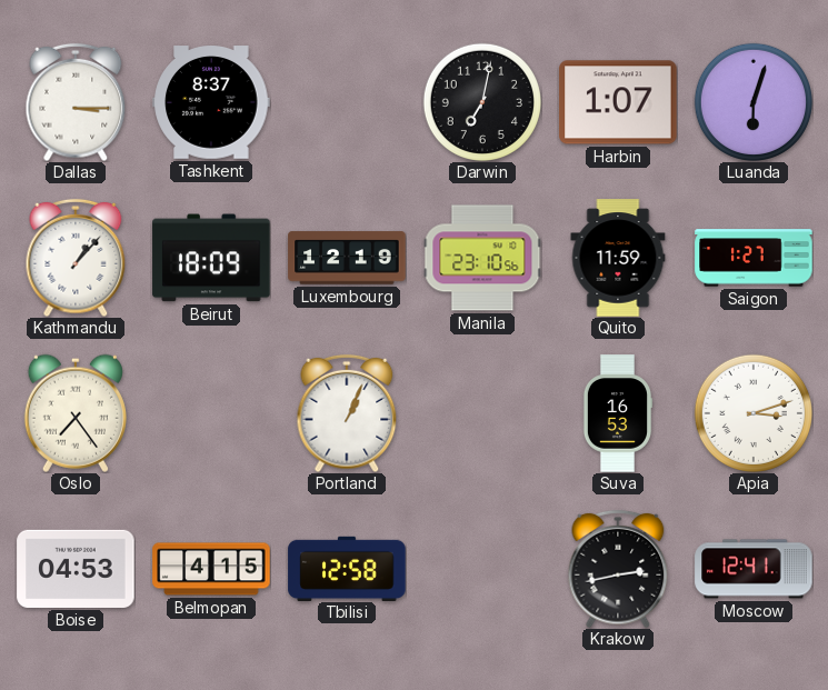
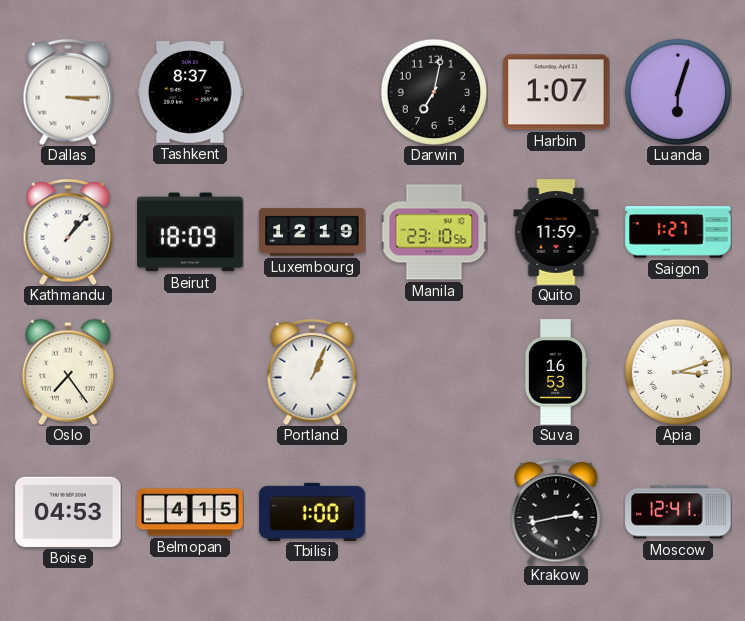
Tbilisi: 12:58 -> 1:00 (312, 511)
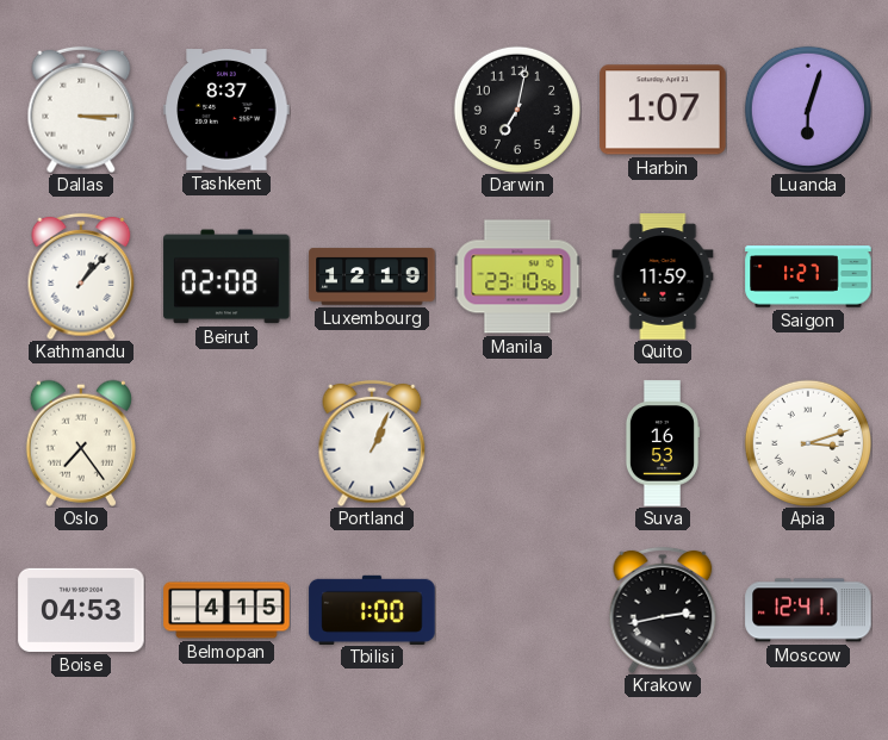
Beirut: 18:09 -> 02:08 (226, 276)
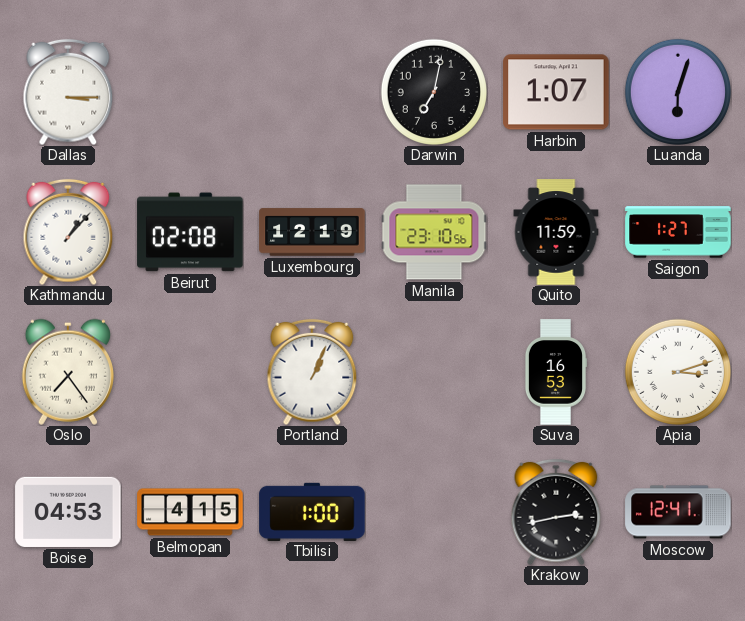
Tashkent: 8:37 -> none (226, 110)
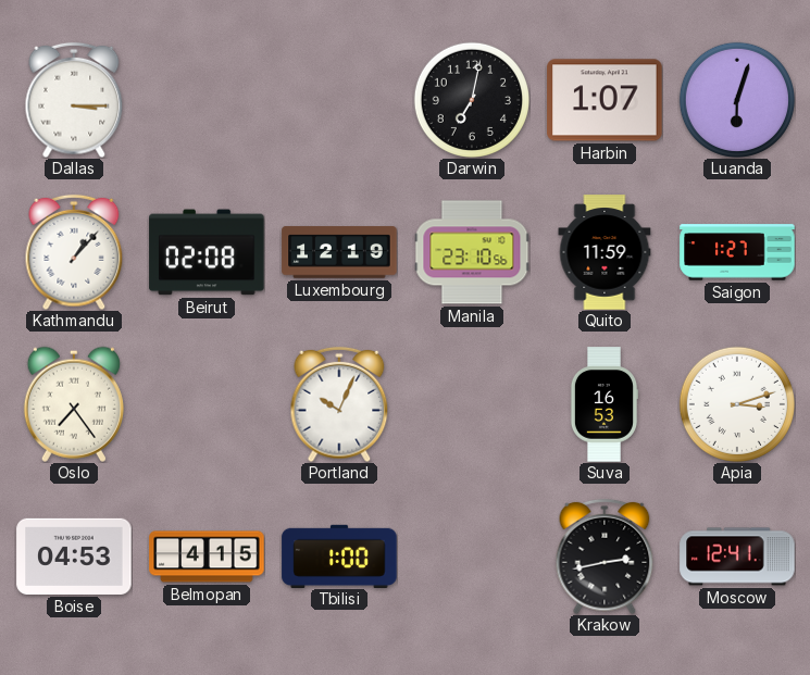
Portland: 1:04 -> 10:04 (339, 404)
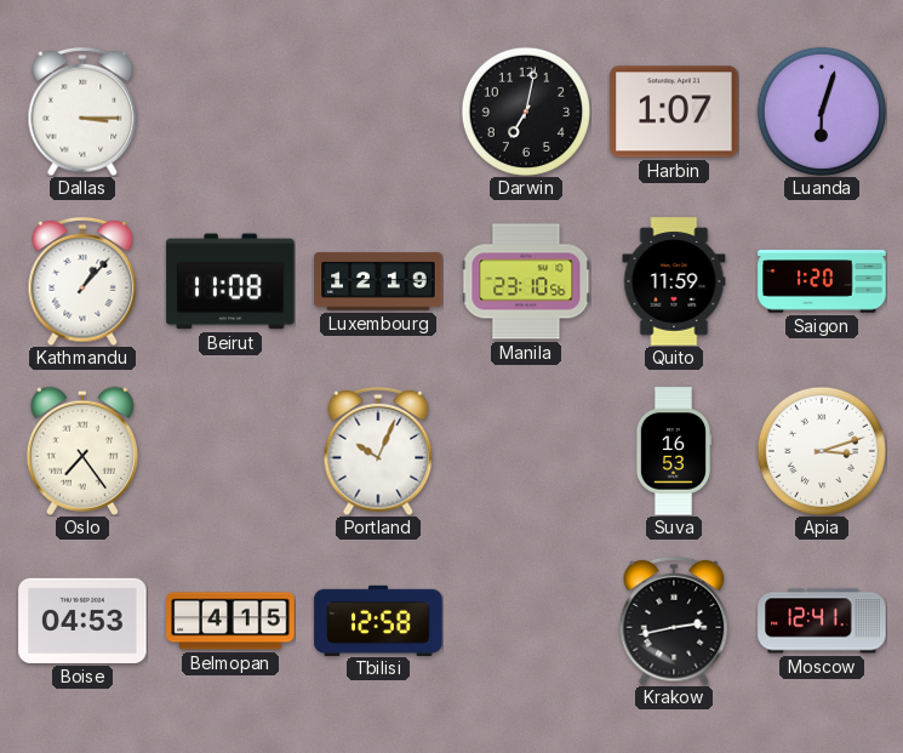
Beirut: 02:08 -> 11:08 (230, 281)
Saigon: 1:27 -> 1:20 (822, 281)
Tbilisi: 1:00 -> 12:58 (378, 620)
